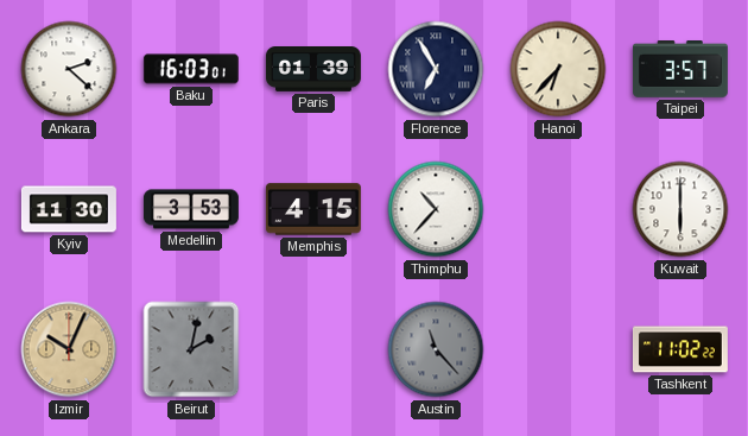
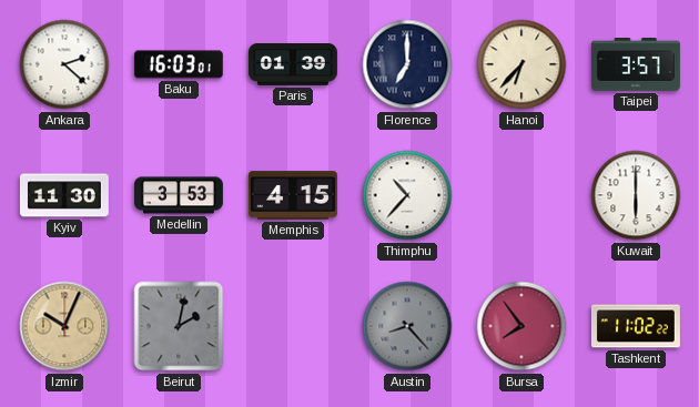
Florence: 6:55 -> 7:00 (407, 64)
Austin: 11:23 -> 8:23 (407, 326)
Bursa: none -> 7:54 (521, 326)
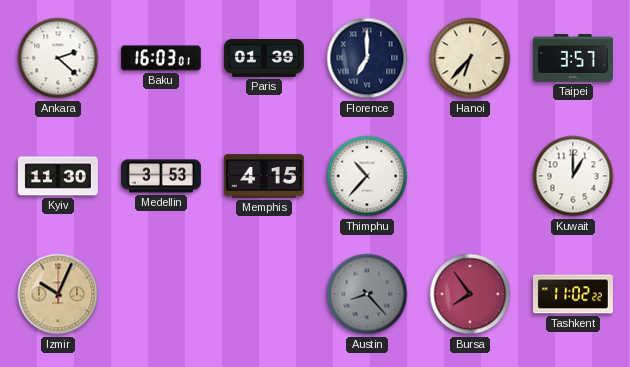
Kuwait: 6:00 -> 1:00 (573, 176)
Beirut: 2:02 -> none (179, 326)
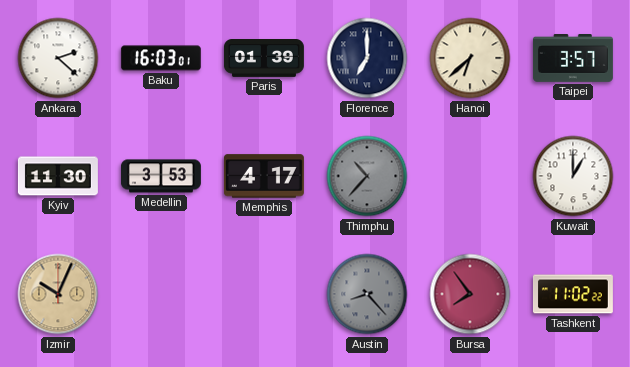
Hanoi: 6:37 -> 6:38 (470, 58)
Memphis: 4:15 -> 4:17 (264, 176)
Thimphu dial: white -> grey (367, 176)
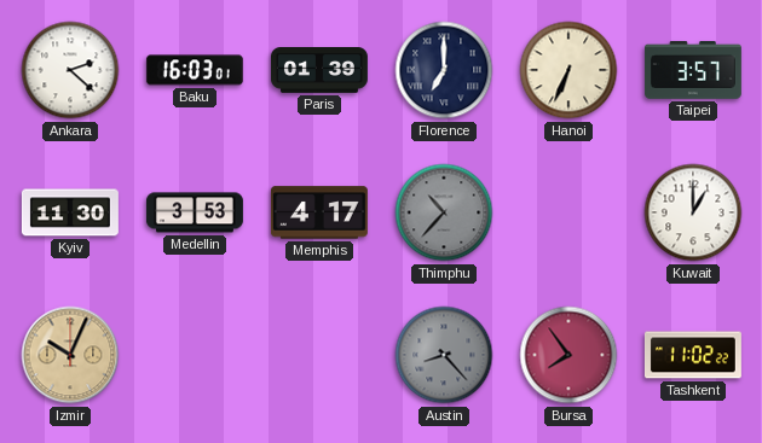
Hanoi: 6:38 -> 6:34 (568, 70)
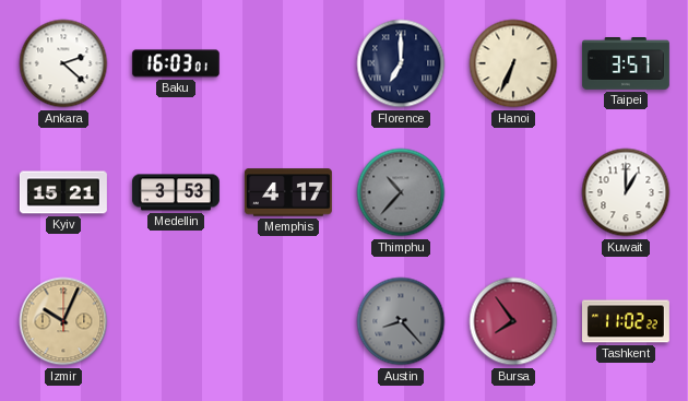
Paris: 01:39 -> none (319, 71)
Kyiv: 11:30 -> 15:21 (63, 192)
